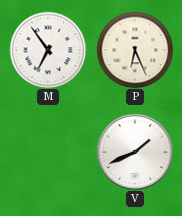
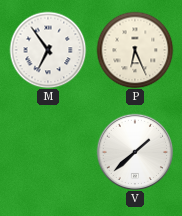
V: 1:41 -> 1:38 (135, 152)
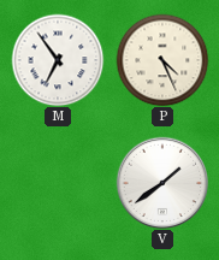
P: 6:26 -> 4:26 (162, 60)
V: 1:38 -> 1:39 (162, 183)
